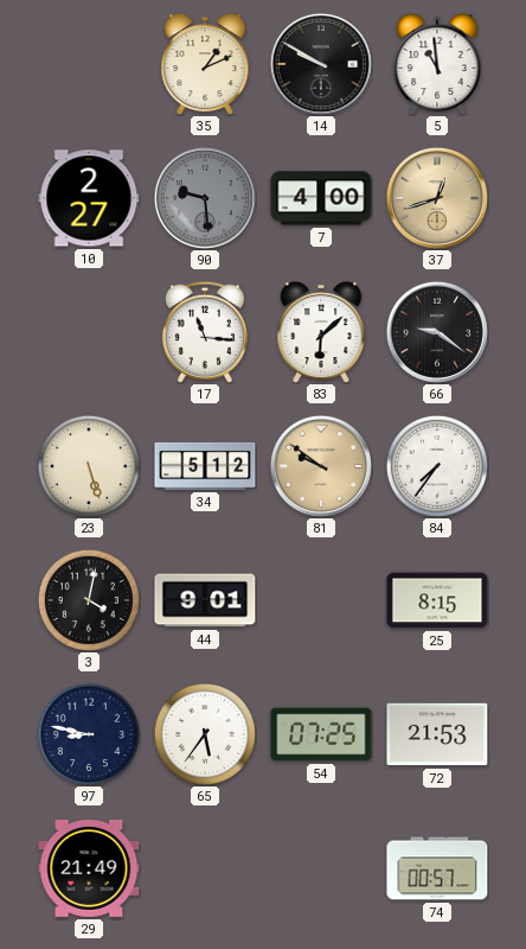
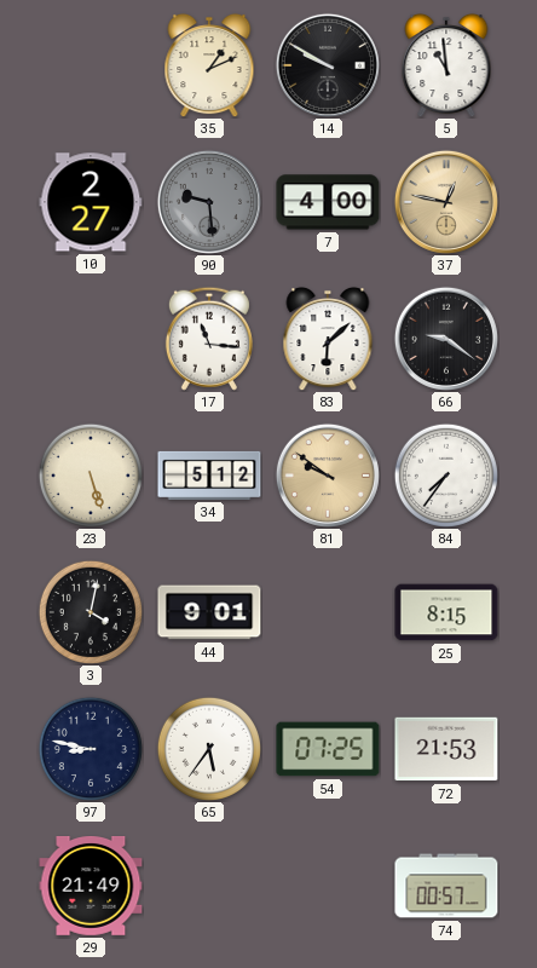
37: 12:42 -> 12:47 (446, 202)
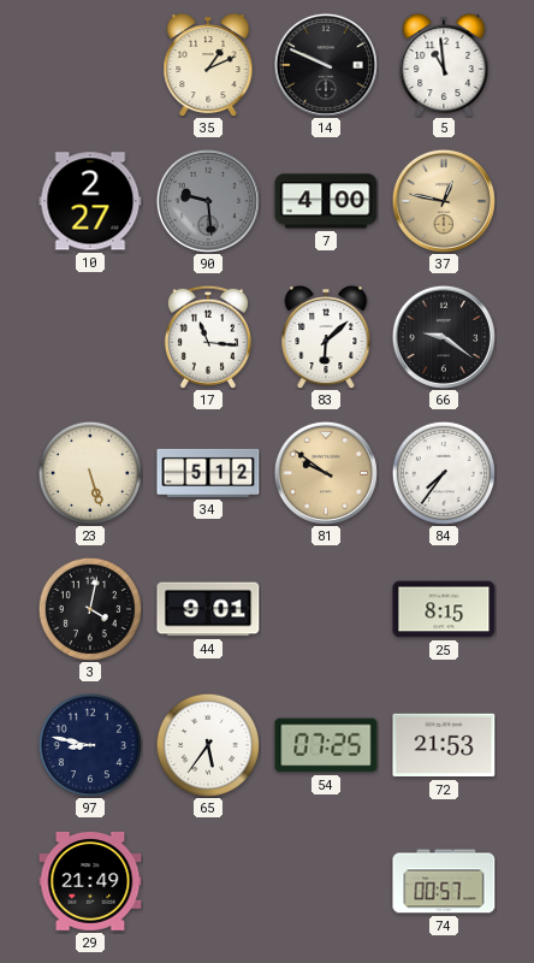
14: 9:50 -> 9:49 (326, 65)
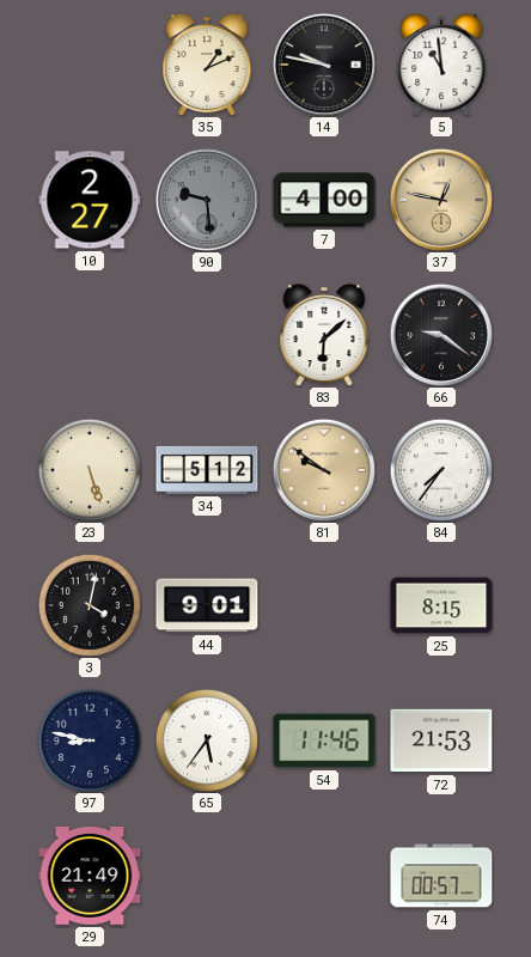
14: 9:49 -> 9:47 (324, 65)
17: 11:16 -> none (208, 337)
54: 07:25 -> 11:46 (324, 740)
